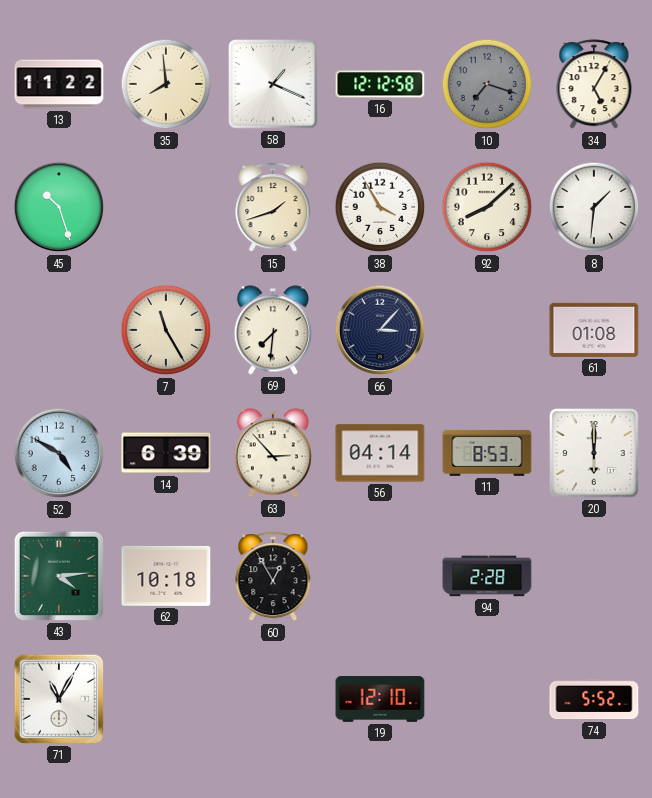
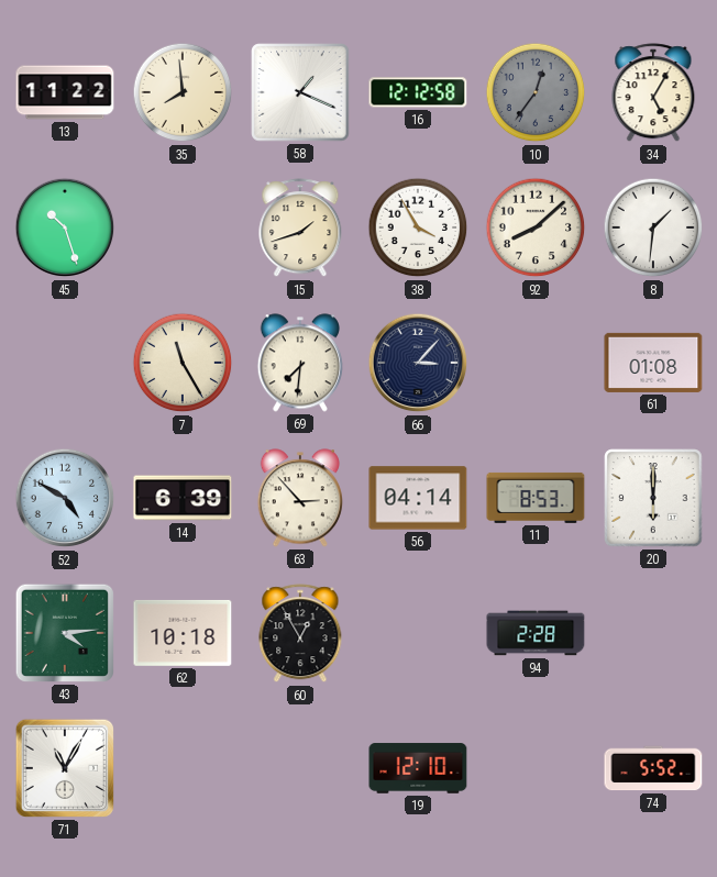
10: 7:18 -> 12:36 (536, 92)
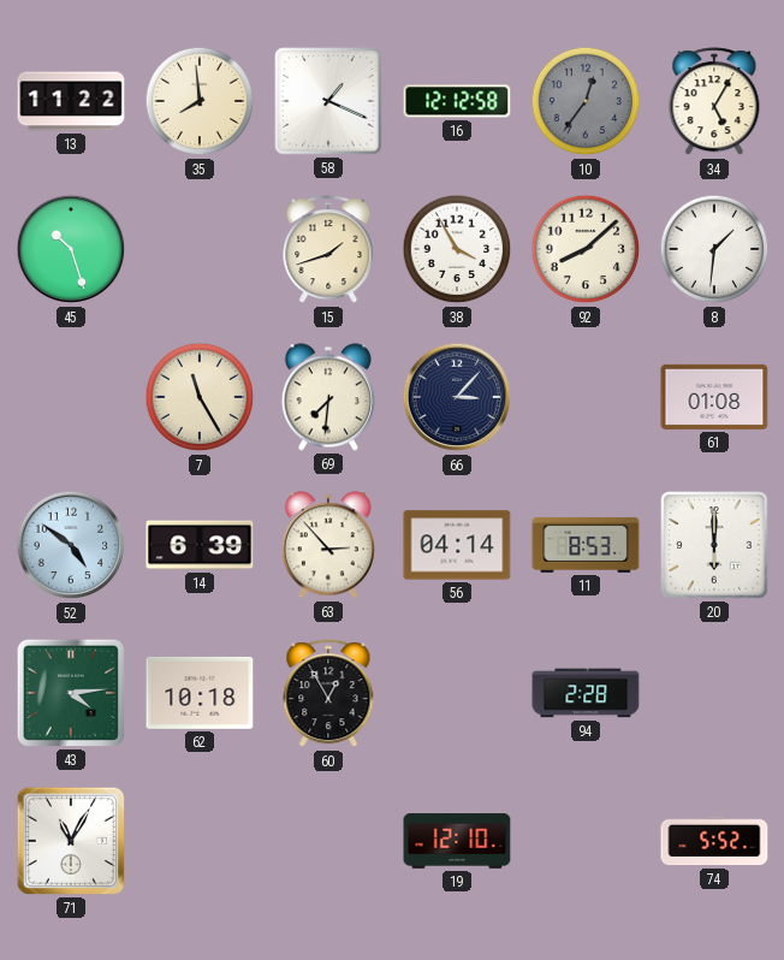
52: 4:50 -> 4:51 (71, 545)
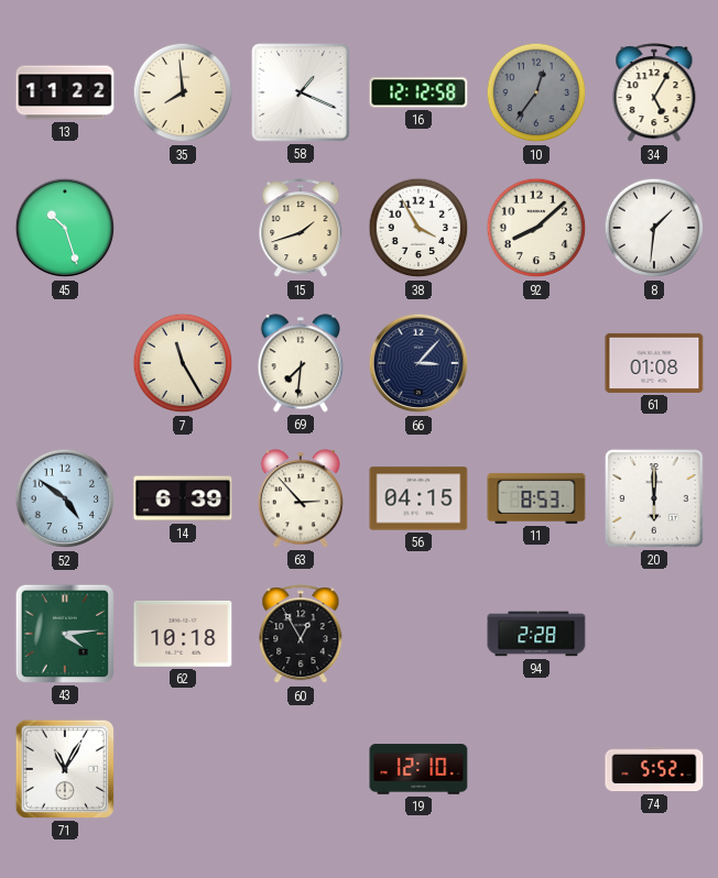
56: 04:14 -> 04:15 (418, 498)
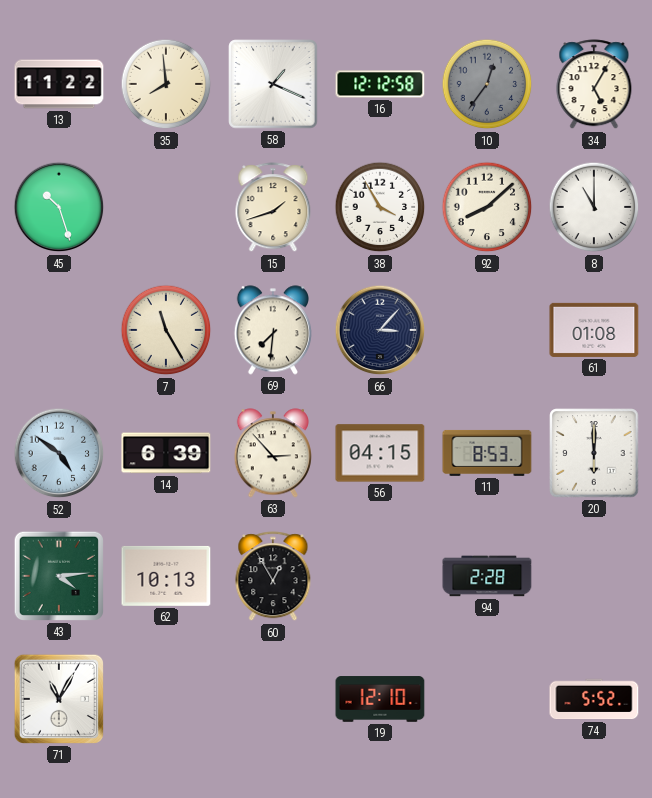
8: 1:31 -> 11:00 (594, 207)
62: 10:18 -> 10:13 (166, 576)
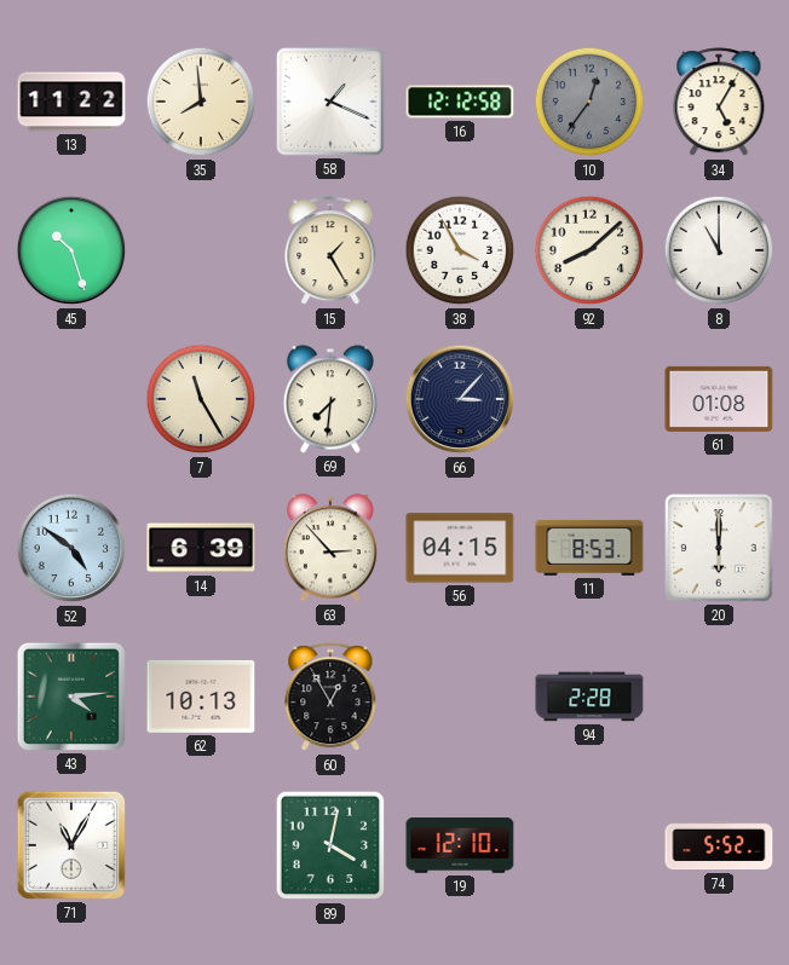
15: 1:42 -> 1:25 (330, 252)
89: none -> 4:02 (330, 845)
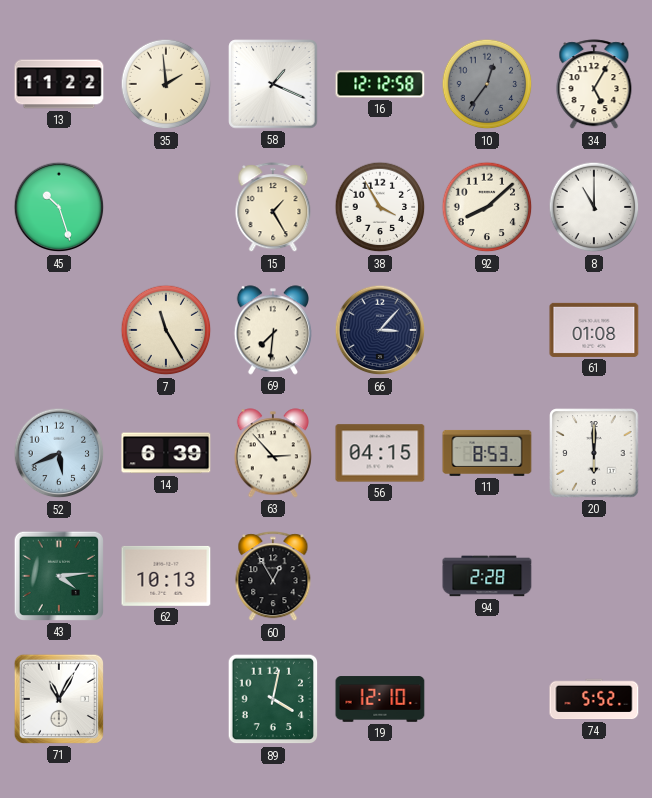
35: 7:59 -> 1:59 (166, 84)
52: 4:51 -> 5:41 (59, 453)
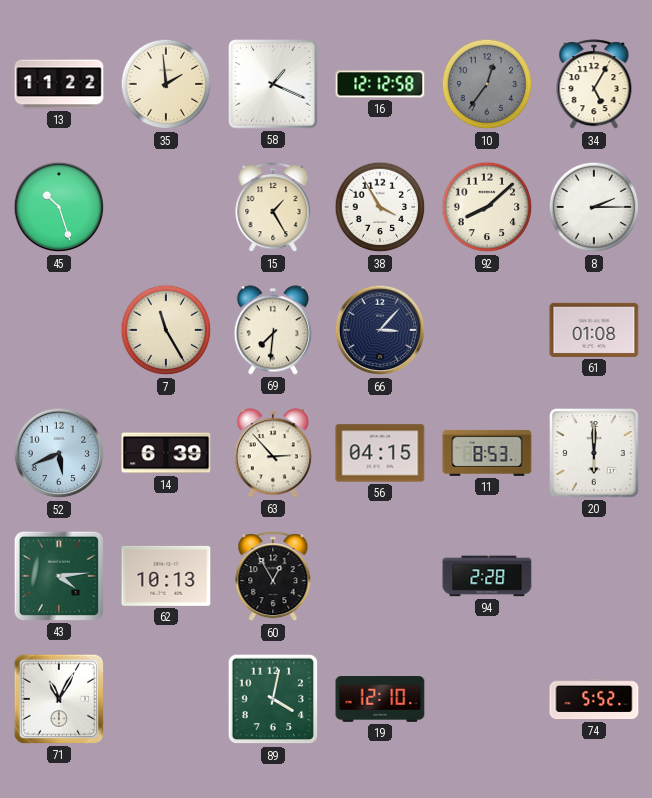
8: 11:00 -> 2:15 (594, 207)
